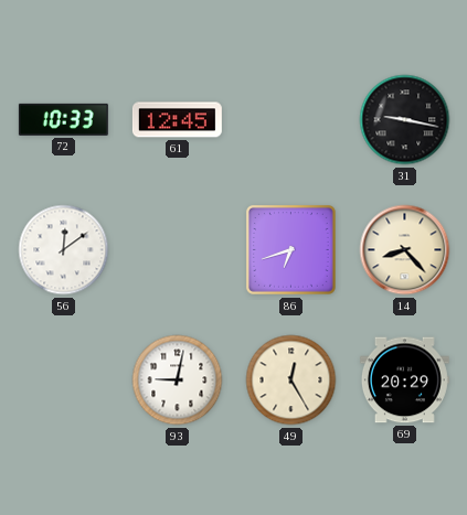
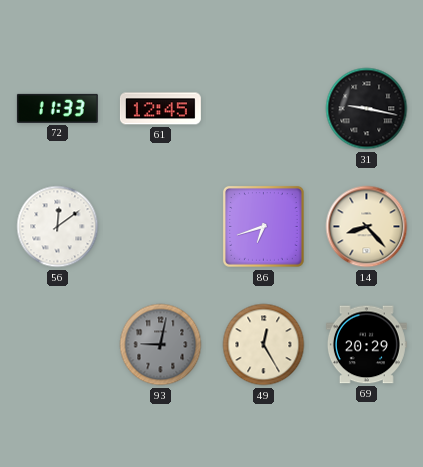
72: 10:33 -> 11:33 (57, 108)
93 dial: white -> grey (161, 345)
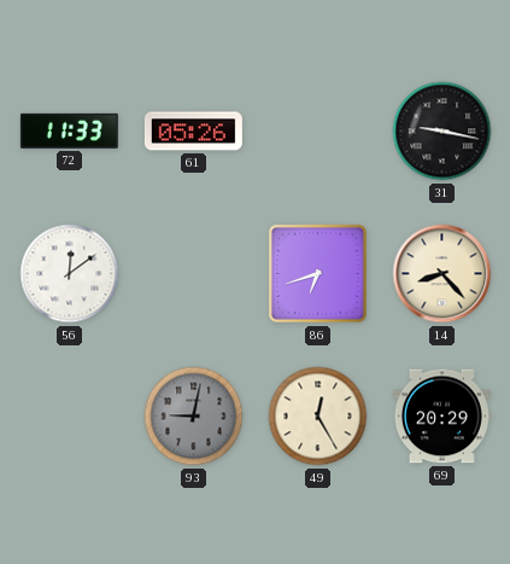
61: 12:45 -> 05:26 (193, 132)
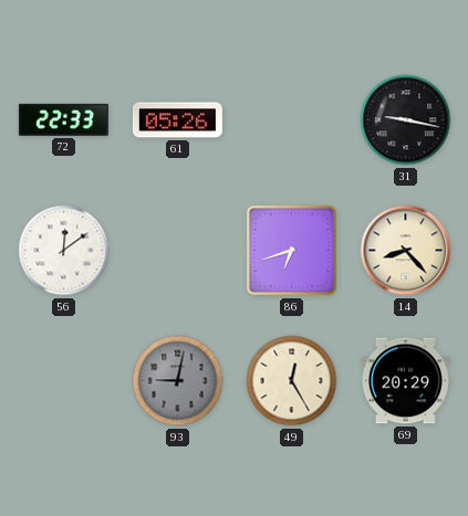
72: 11:33 -> 22:33 (63, 119)
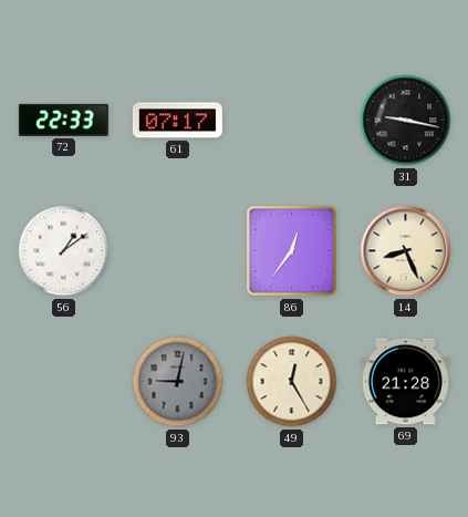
61: 05:26 -> 07:17 (177, 121)
56: 12:09 -> 1:09 (64, 251)
86: 6:42 -> 12:36 (291, 250)
14: 8:23 -> 8:26 (406, 251)
69: 20:29 -> 21:28 (405, 382)
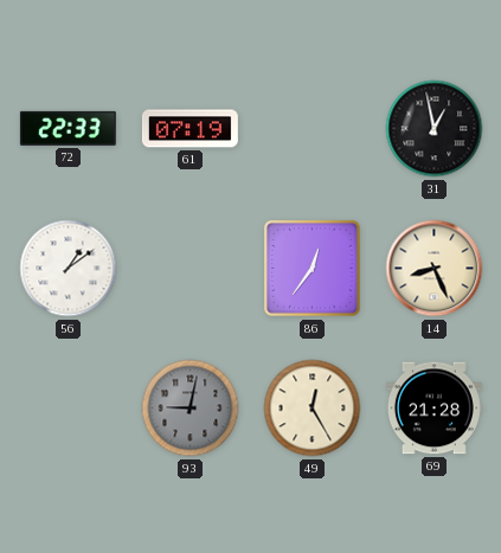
61: 07:17 -> 07:19 (190, 129)
31: 9:17 -> 12:58 (435, 129)
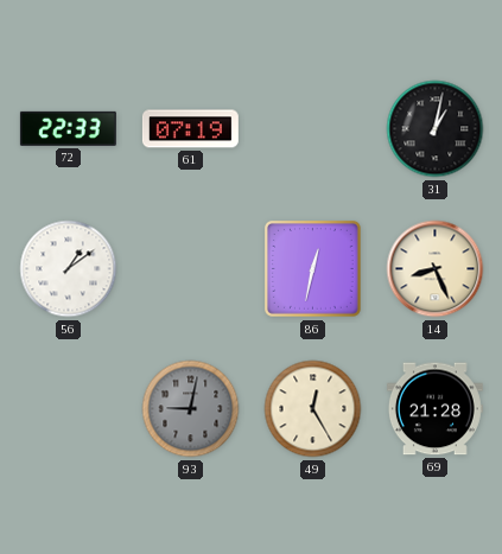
31: 12:58 -> 1:02 (436, 129)
86: 12:36 -> 12:32 (312, 268)
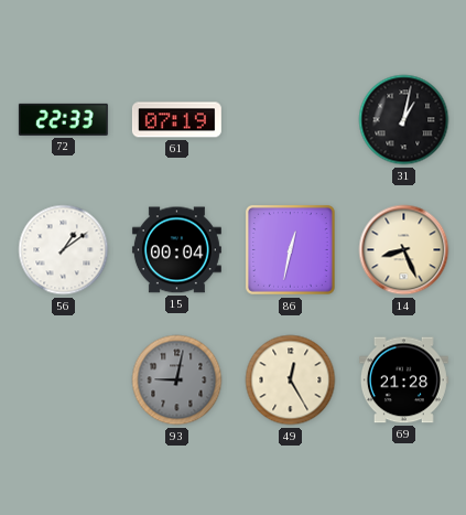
15: none -> 00:04 (176, 250)
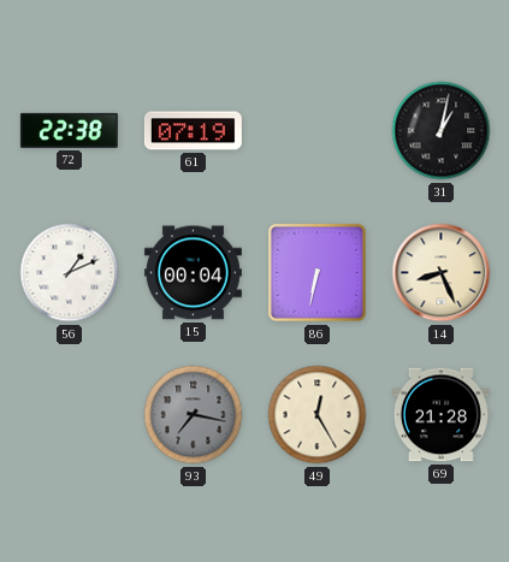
72: 22:33 -> 22:38 (69, 130)
56: 1:09 -> 1:11 (70, 273)
86: 12:32 -> 6:32 (316, 272)
93: 9:02 -> 7:17 (194, 415)
